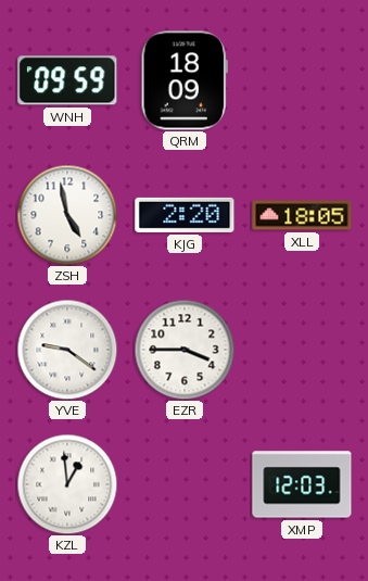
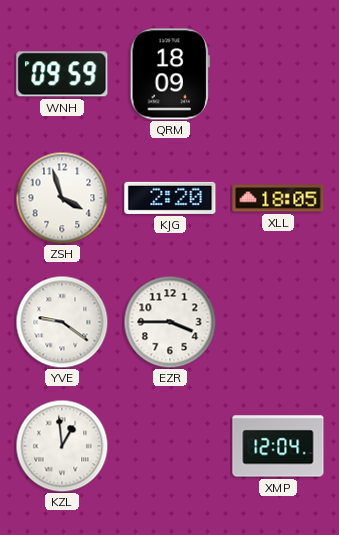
ZSH: 4:58 -> 3:57 (62, 198)
XMP: 12:03 -> 12:04 (278, 446)
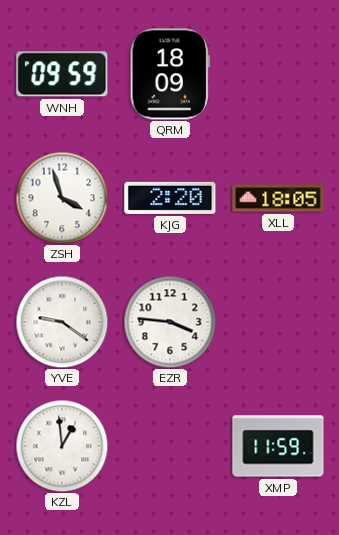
EZR: 3:45 -> 3:46 (170, 322)
XMP: 12:04 -> 11:59 (278, 446)
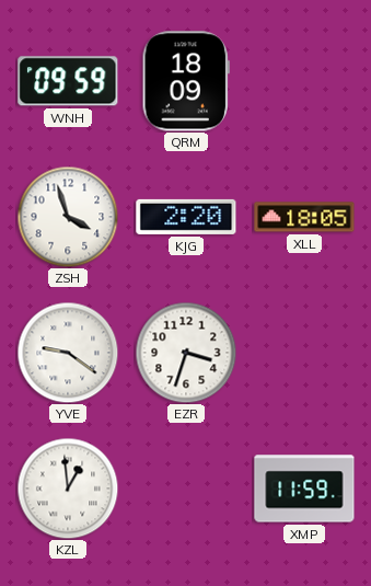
EZR: 3:46 -> 3:33 (186, 353)
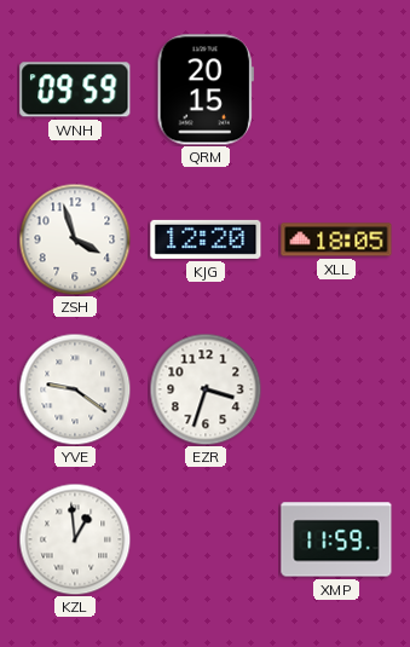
QRM: 18:09 -> 20:15 (206, 89)
KJG: 2:20 -> 12:20 (206, 239)
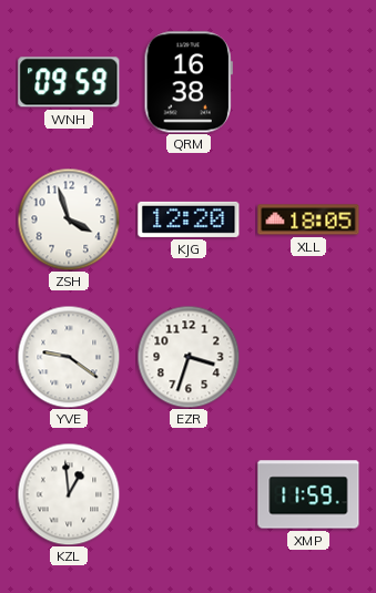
QRM: 20:15 -> 16:38 (189, 82)
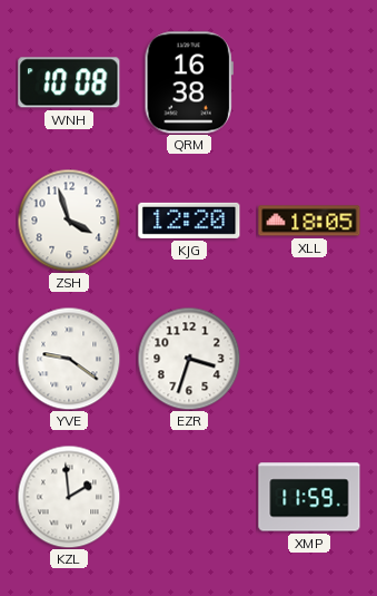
WNH: 09:59 -> 10:08 (69, 82)
KZL: 12:59 -> 1:59 (69, 497)
